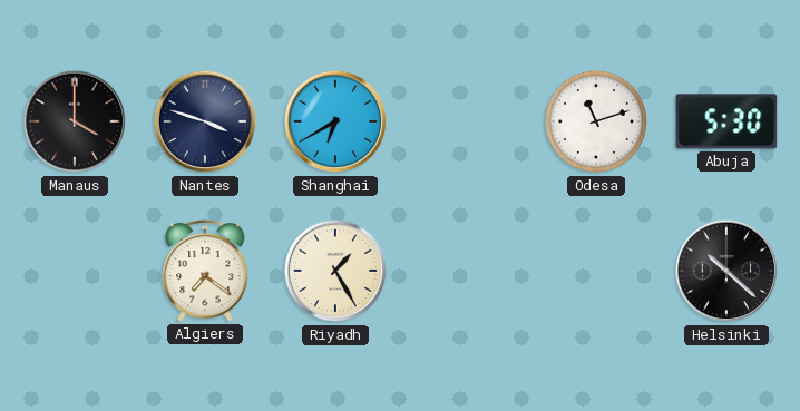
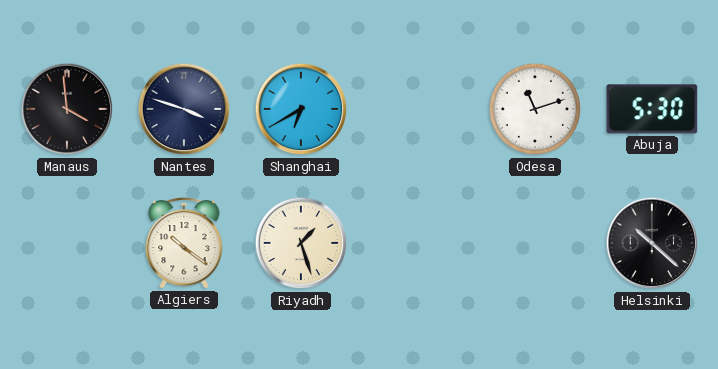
Manaus: 4:00 -> 3:59 (67, 109)
Algiers: 7:21 -> 10:21 (184, 243)
Riyadh: 1:25 -> 1:27 (301, 243)
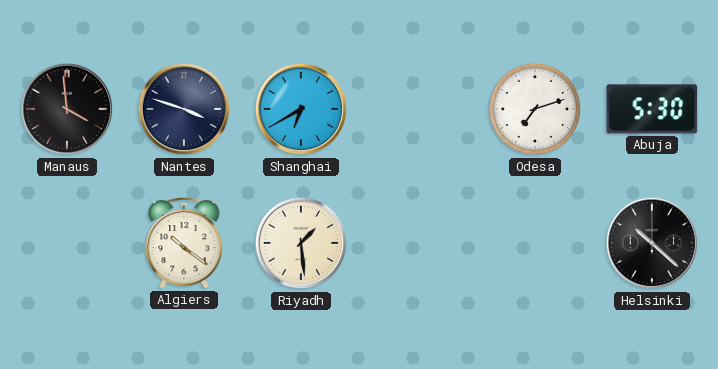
Odesa: 11:12 -> 7:12 (535, 109)
Riyadh: 1:27 -> 1:29 (301, 243)
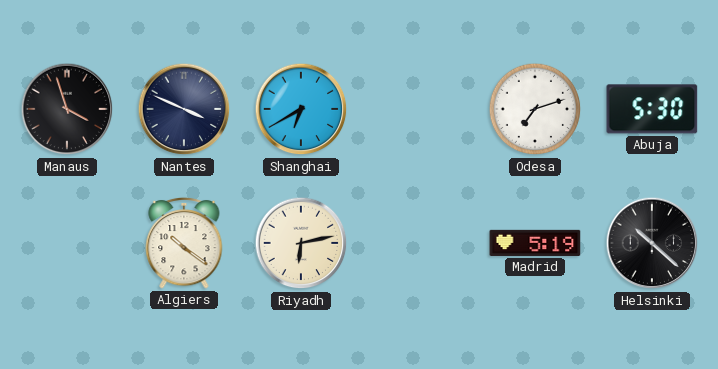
Manaus: 3:59 -> 3:57 (67, 109)
Nantes: 3:48 -> 3:49 (184, 109)
Riyadh: 1:29 -> 6:13 (301, 243)
Madrid: none -> 5:19 (535, 243)
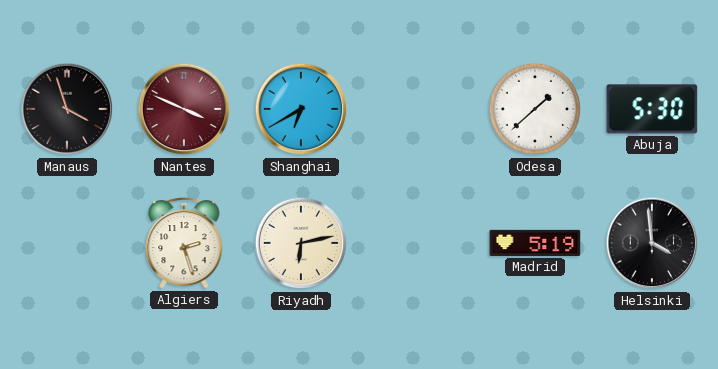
Nantes dial: navy -> burgundy (184, 109)
Odesa: 7:12 -> 1:38 (535, 109)
Algiers: 10:21 -> 2:27 (184, 243)
Helsinki: 10:22 -> 3:59 (652, 243)
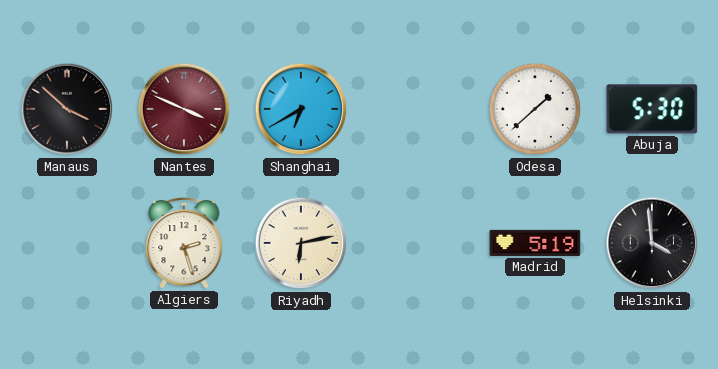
Manaus: 3:57 -> 3:52 (67, 109)
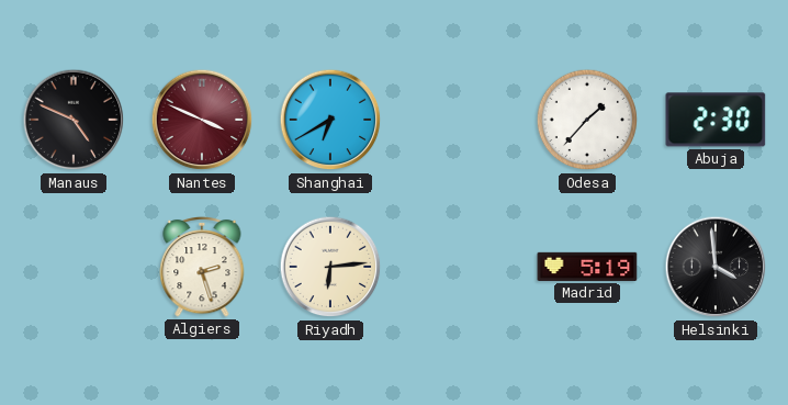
Manaus: 3:52 -> 4:49 (74, 120)
Odesa: 1:38 -> 1:37 (587, 120)
Abuja: 5:30 -> 2:30 (716, 120)
Riyadh: 6:13 -> 6:14 (330, 267)
